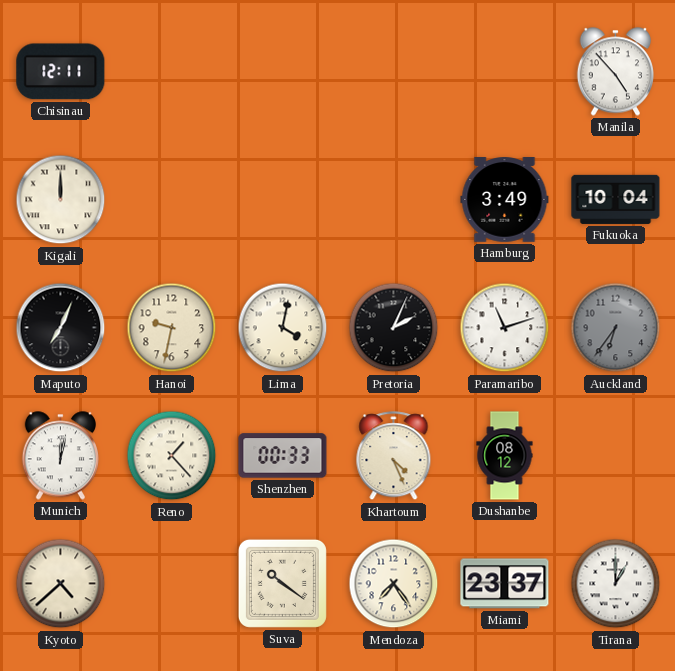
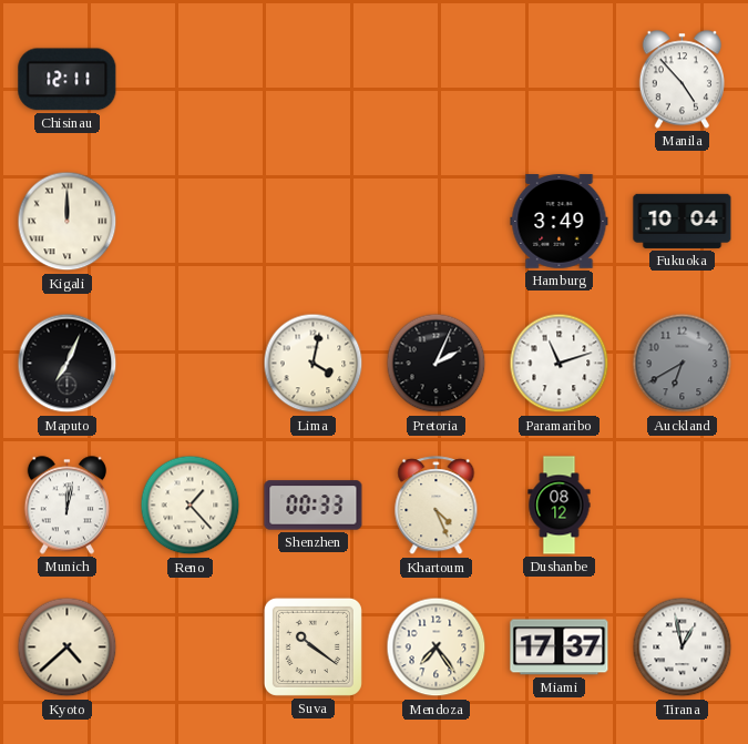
Hanoi: 9:32 -> none (172, 328)
Auckland: 6:36 -> 6:40 (683, 364)
Miami: 23:37 -> 17:37 (560, 648)
Tirana: 1:00 -> 12:58 (683, 648)
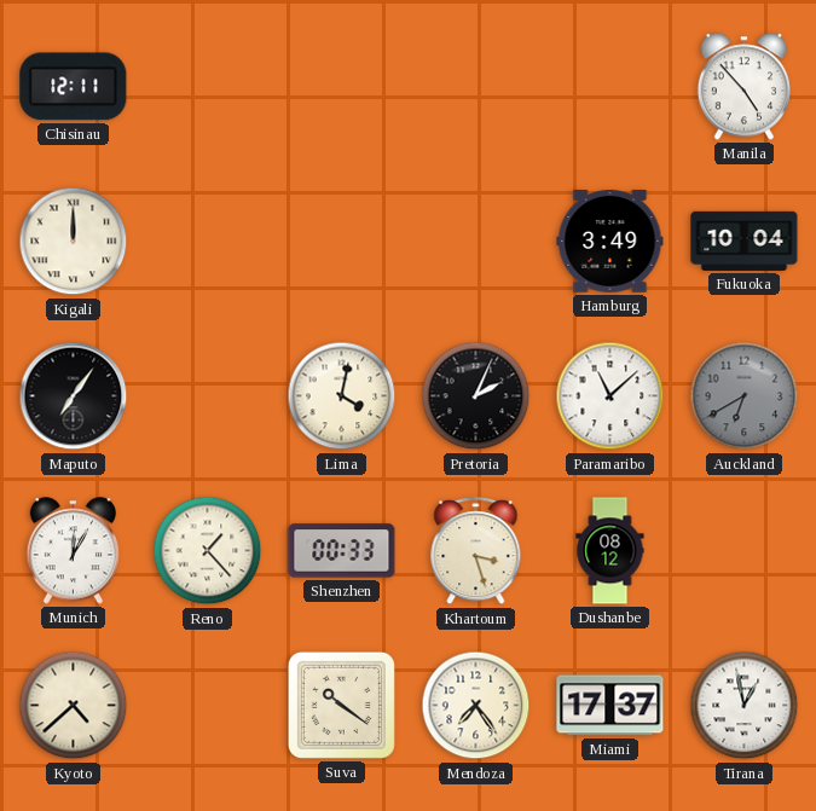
Maputo: 7:04 -> 7:06 (74, 396)
Paramaribo: 11:12 -> 11:08 (610, 396)
Munich: 12:02 -> 12:05 (73, 551)
Khartoum: 4:26 -> 3:27 (476, 551)
